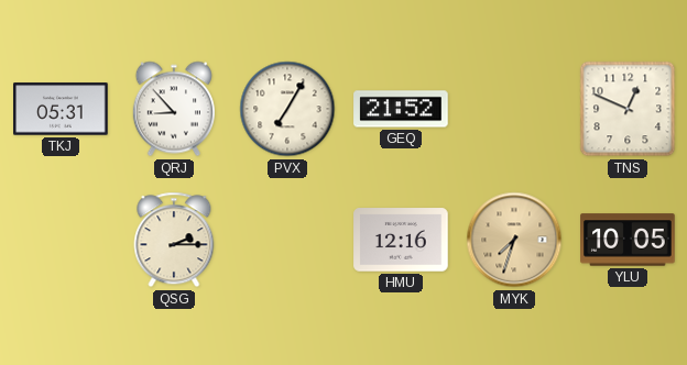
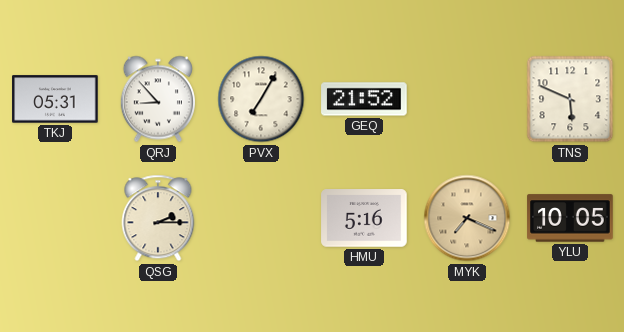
TNS: 12:49 -> 5:49 (570, 99)
HMU: 12:16 -> 5:16 (364, 218)
MYK: 7:33 -> 7:19 (467, 218)
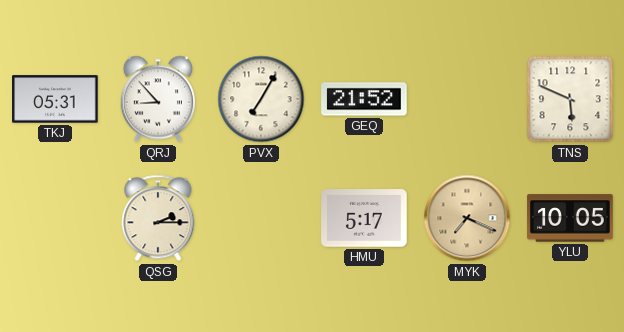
HMU: 5:16 -> 5:17 (364, 218)
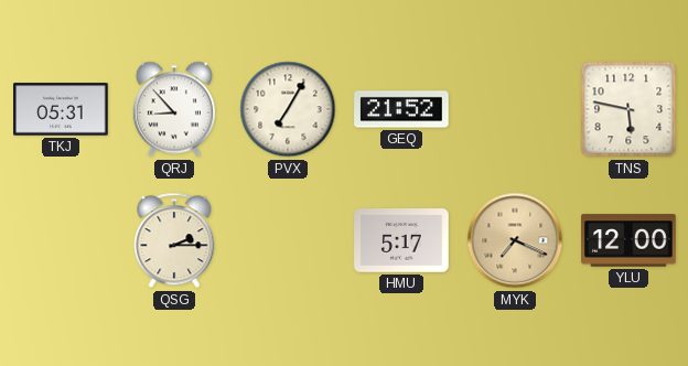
TNS: 5:49 -> 5:47 (628, 109)
YLU: 10:05 -> 12:00 (628, 240)
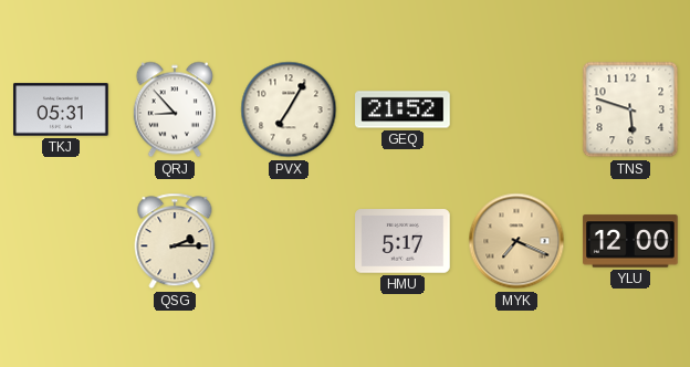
TNS: 5:47 -> 5:48 (630, 109)
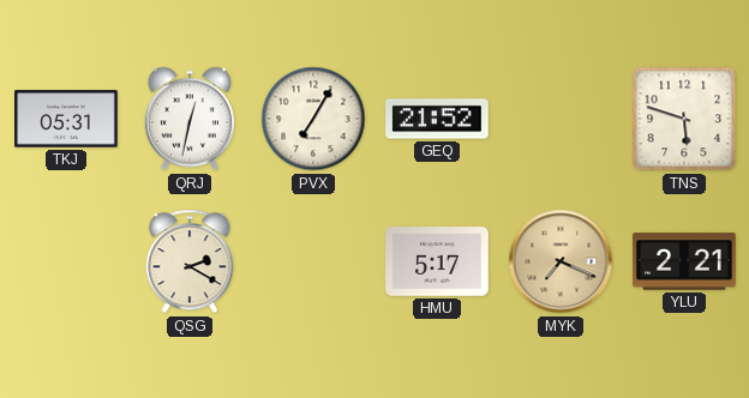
QRJ: 8:53 -> 12:32 (190, 119)
QSG: 2:15 -> 2:20 (190, 261)
YLU: 12:00 -> 2:21 (684, 261)
